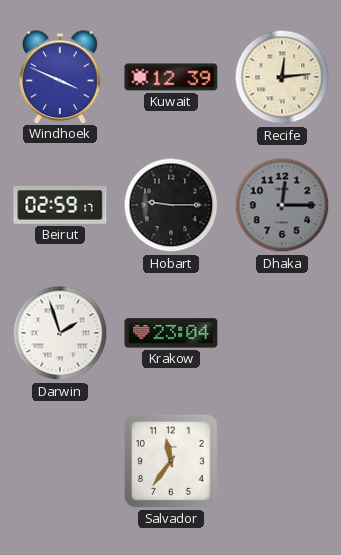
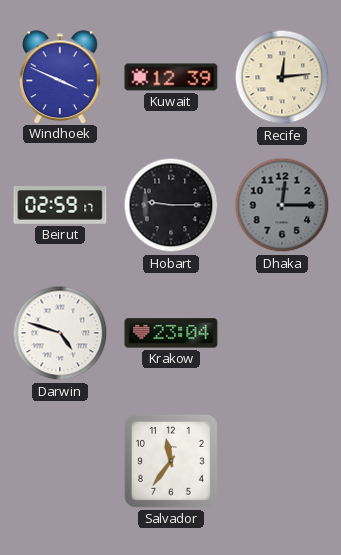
Darwin: 1:57 -> 4:48 (60, 333)
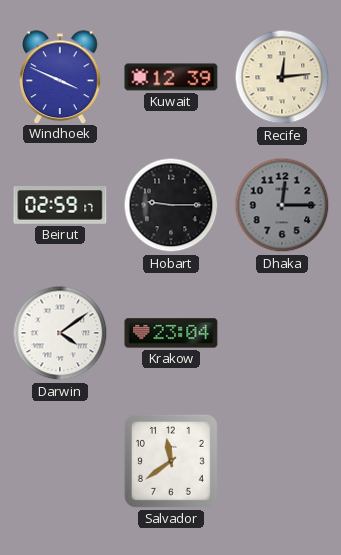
Darwin: 4:48 -> 4:09 (60, 333)
Salvador: 11:36 -> 11:39 (171, 461)
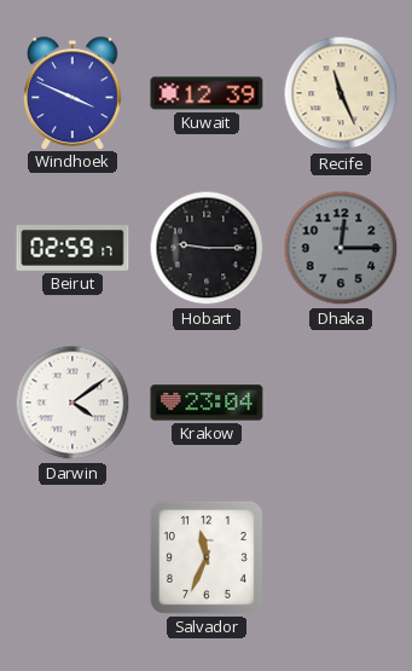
Recife: 12:14 -> 11:26 (341, 93)
Salvador: 11:39 -> 11:34 (207, 557)
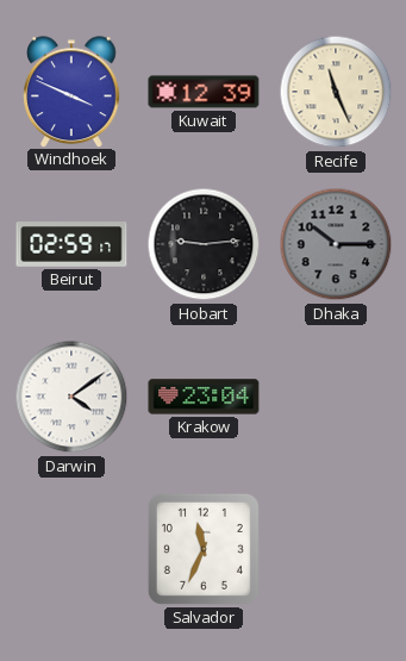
Hobart: 9:15 -> 9:14 (204, 244)
Dhaka: 12:15 -> 10:15 (336, 244)
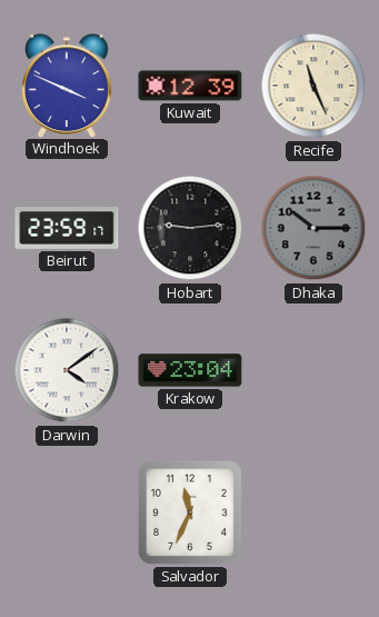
Beirut: 02:59 -> 23:59 (67, 229)
